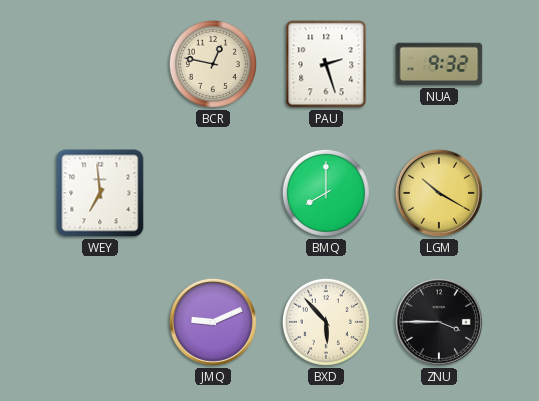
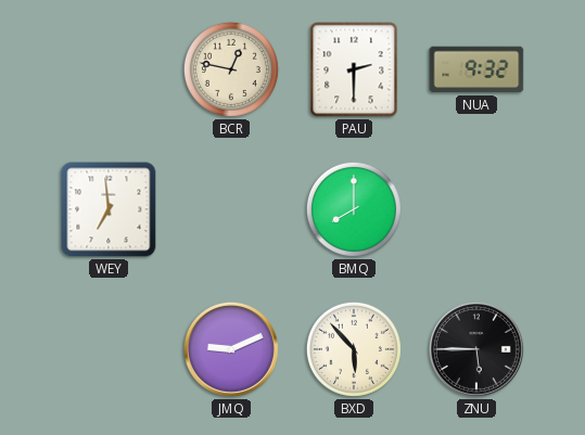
PAU: 2:27 -> 2:30 (354, 69)
LGM: 10:20 -> none (439, 193)
ZNU: 3:45 -> 5:45 (476, 349)
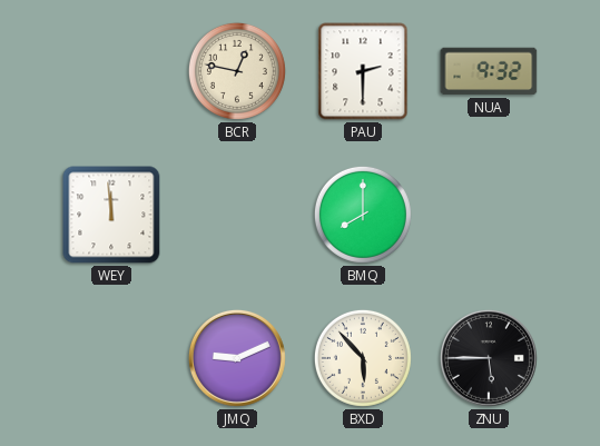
WEY: 6:59 -> 11:59 (111, 215)
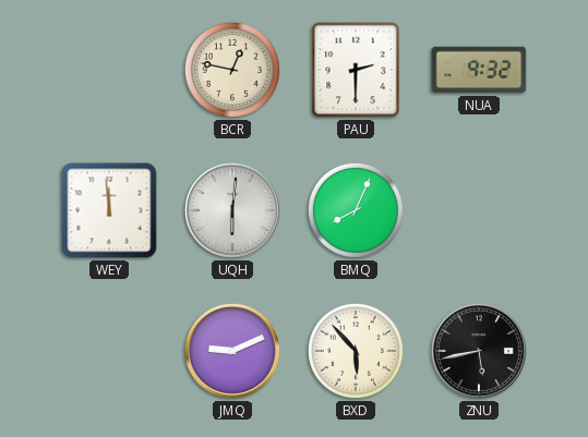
UQH: none -> 6:01 (232, 210)
BMQ: 8:00 -> 8:04 (356, 210)
ZNU: 5:45 -> 5:43 (479, 351)
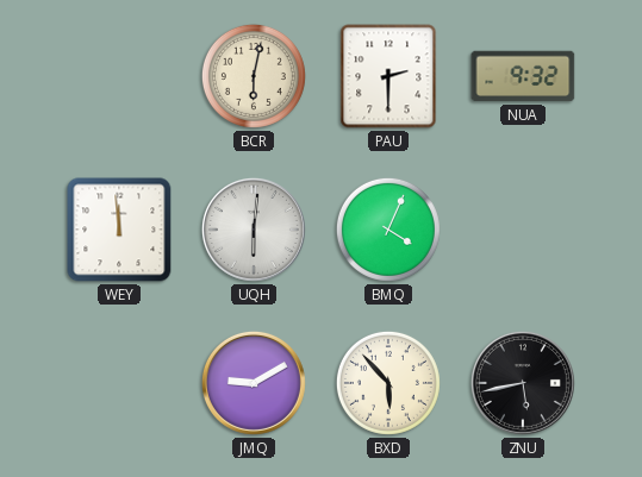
BCR: 12:47 -> 6:02 (254, 76)
BMQ: 8:04 -> 4:04 (388, 230)
JMQ: 9:11 -> 9:10 (254, 383)
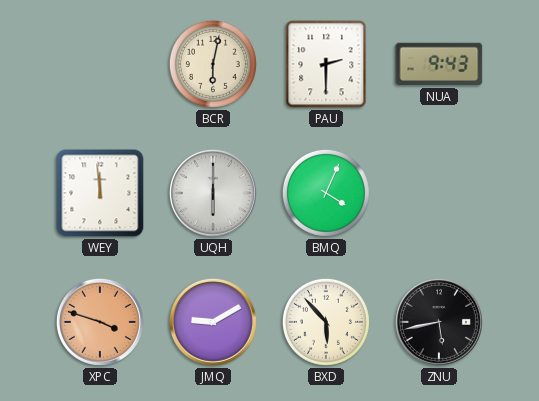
NUA: 9:32 -> 9:43 (439, 64)
UQH: 6:01 -> 6:00 (213, 193)
XPC: none -> 3:48 (100, 322)
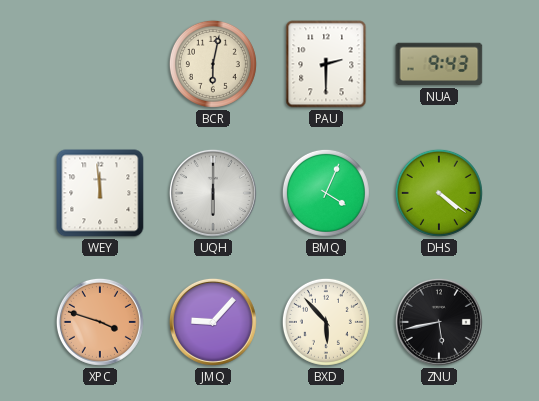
DHS: none -> 4:21 (439, 193)
JMQ: 9:10 -> 9:07 (213, 322)
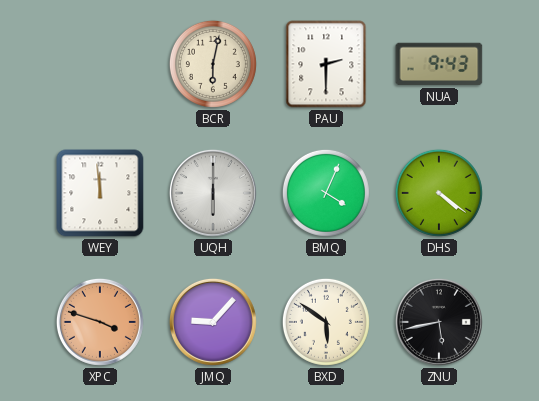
BXD: 5:53 -> 5:51 (326, 322)
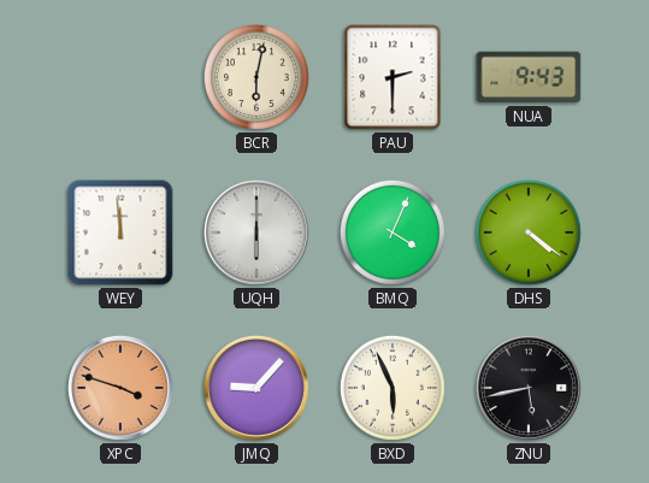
BXD: 5:51 -> 5:56 (393, 388)
